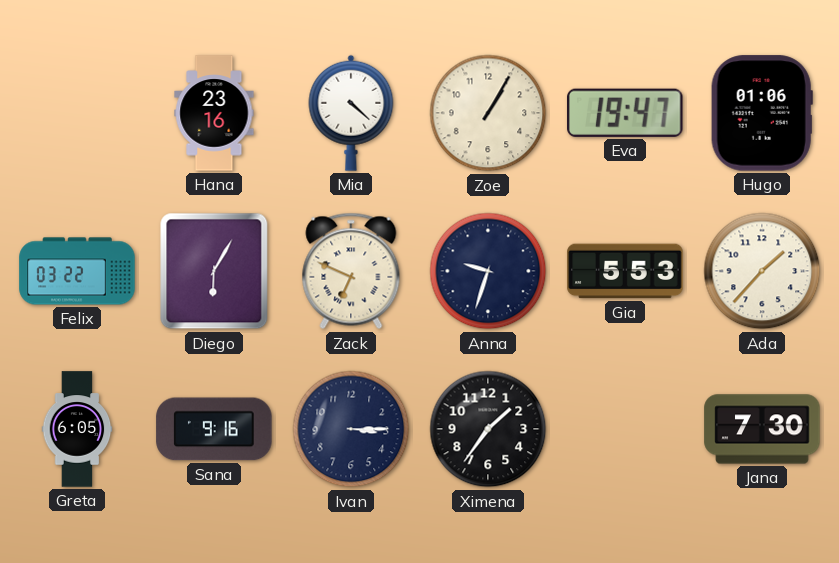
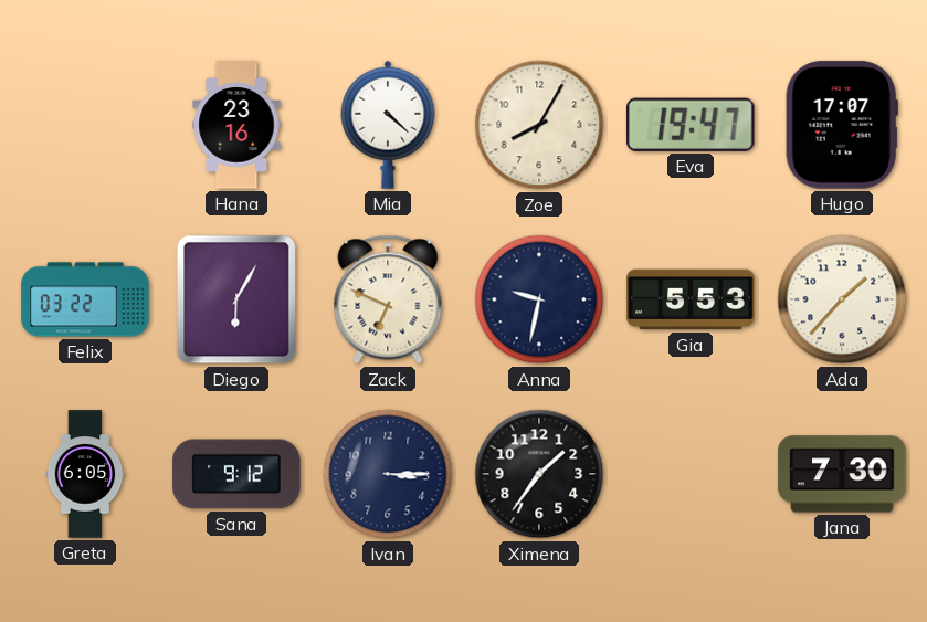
Zoe: 1:05 -> 8:05 (539, 125)
Hugo: 01:06 -> 17:07 (842, 125)
Anna: 9:33 -> 9:32 (539, 299)
Sana: 9:16 -> 9:12 (236, 474)
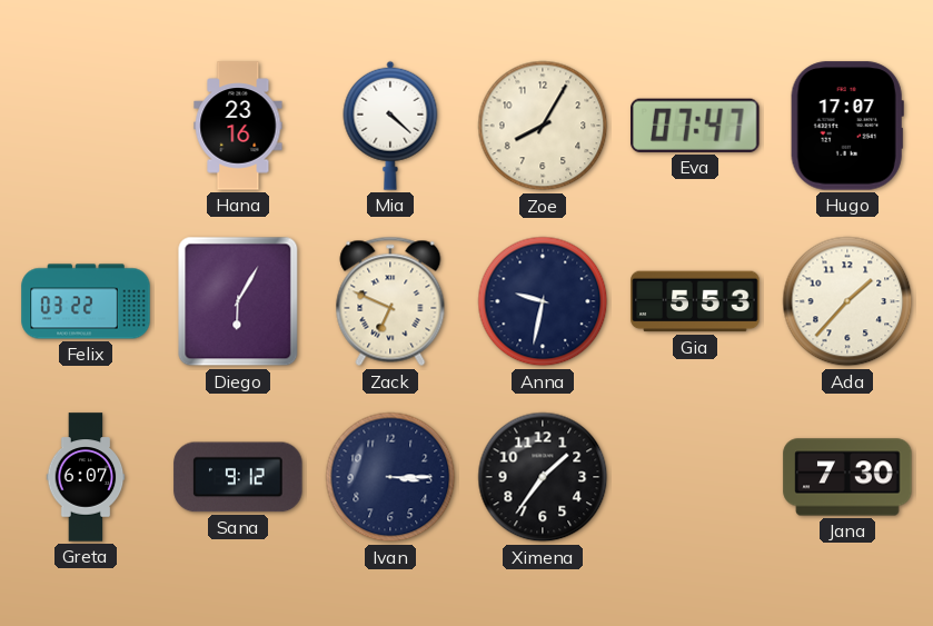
Eva: 19:47 -> 07:47 (696, 126)
Greta: 6:05 -> 6:07 (86, 477)
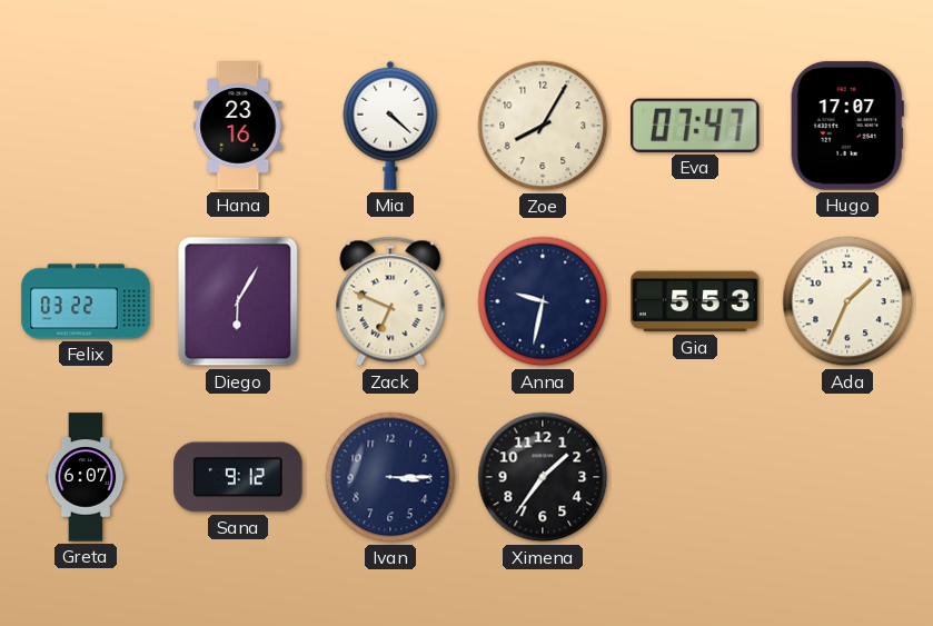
Ada: 1:37 -> 1:34 (847, 301)
Jana: 7:30 -> none (847, 477)
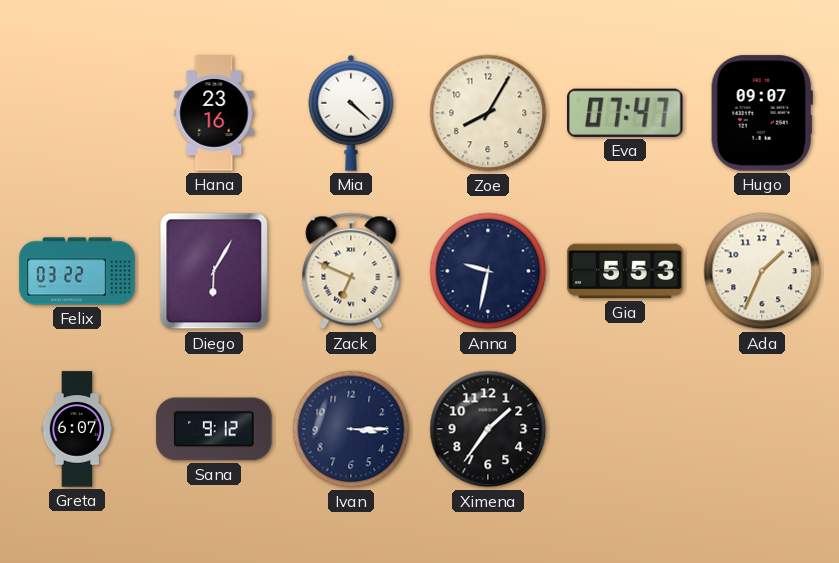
Hugo: 17:07 -> 09:07 (762, 113)
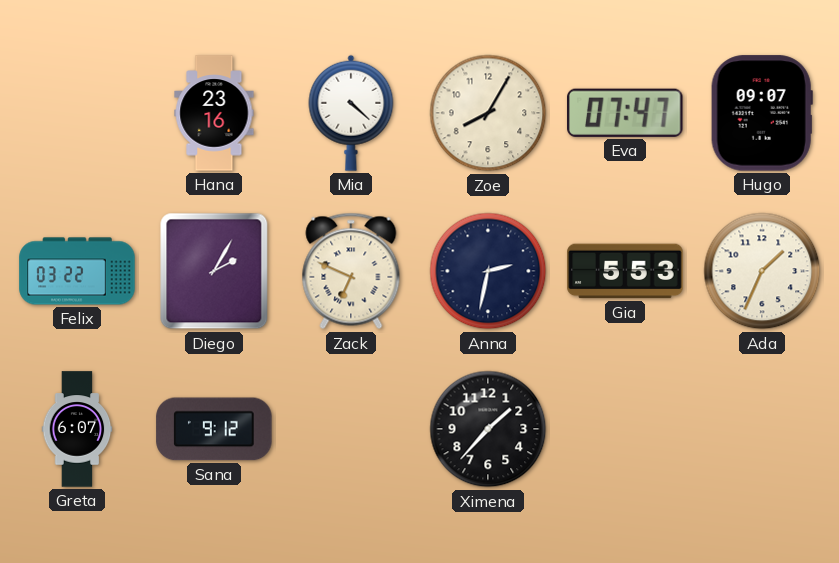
Diego: 6:05 -> 2:05 (214, 271)
Anna: 9:32 -> 2:32 (488, 271)
Ivan: 3:15 -> none (351, 429)
Ximena: 1:36 -> 1:37 (488, 429)
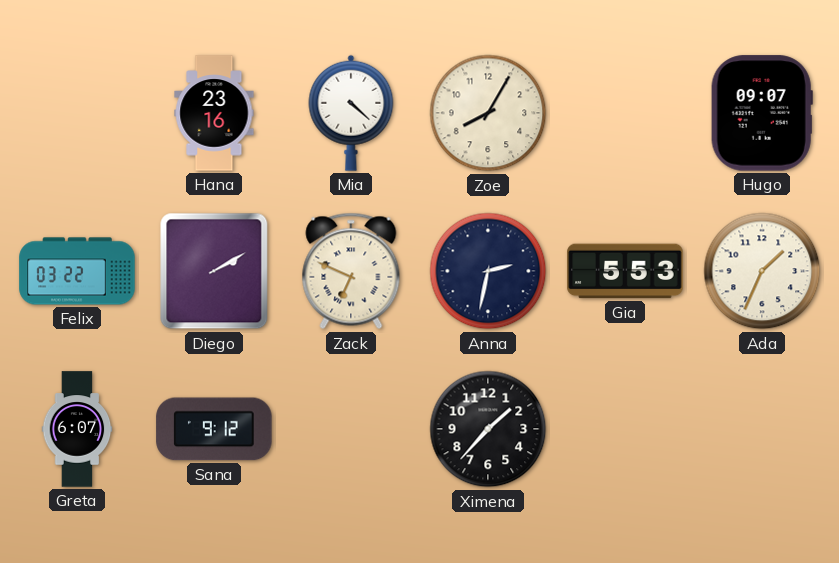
Eva: 07:47 -> none (626, 113)
Diego: 2:05 -> 2:10 (214, 271)
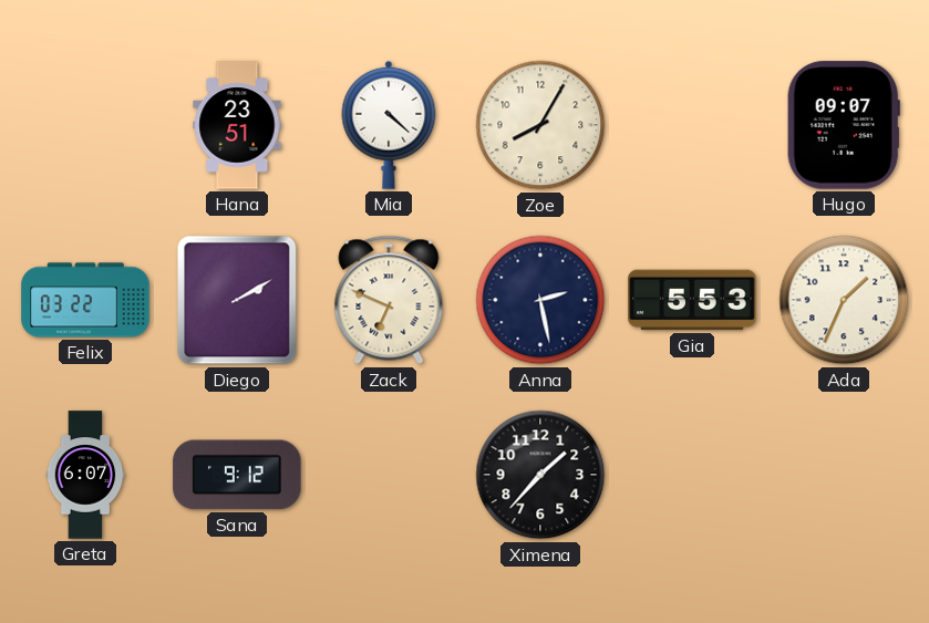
Hana: 23:16 -> 23:51 (237, 125)
Anna: 2:32 -> 2:28 (540, 300)
